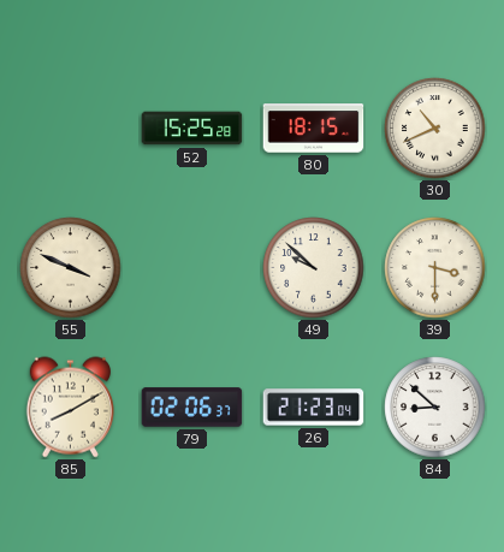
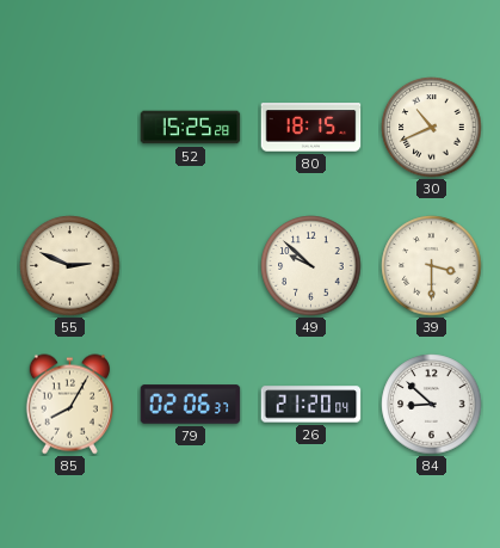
55: 3:49 -> 2:49 (70, 266)
85: 8:10 -> 8:05 (69, 405)
26: 21:23 -> 21:20 (311, 405)
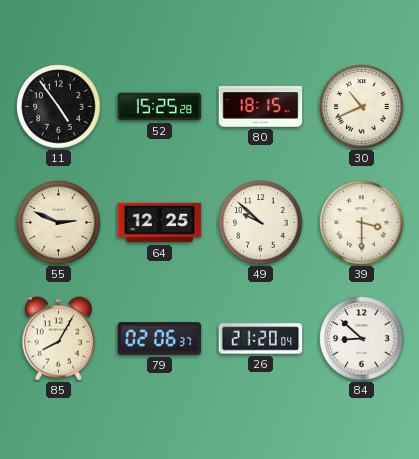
11: none -> 4:54 (59, 107)
64: none -> 12:25 (160, 223)
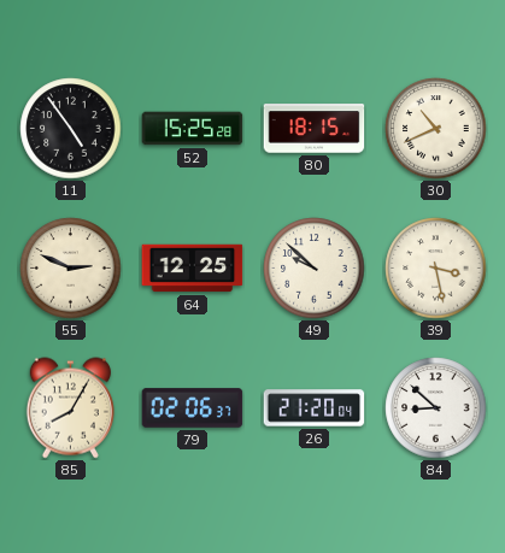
39: 3:30 -> 3:28 (436, 269)
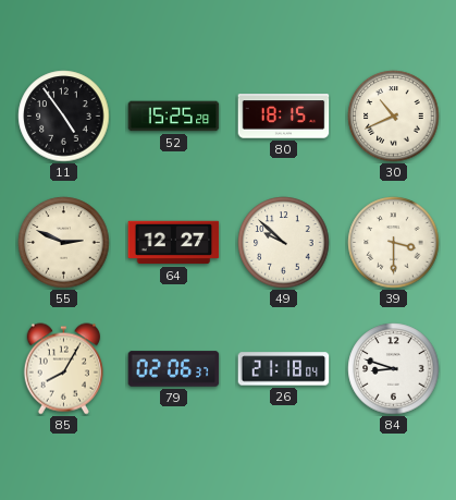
64: 12:25 -> 12:27 (174, 243)
39: 3:28 -> 3:30 (394, 243)
26: 21:20 -> 21:18 (284, 369)
84: 8:52 -> 8:48 (394, 369)
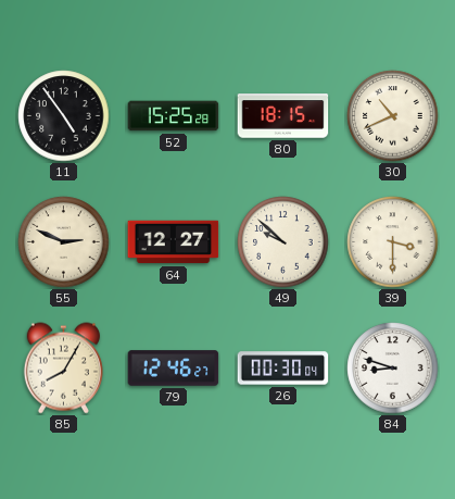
79: 02:06 -> 12:46 (174, 369)
26: 21:18 -> 00:30 (283, 369)
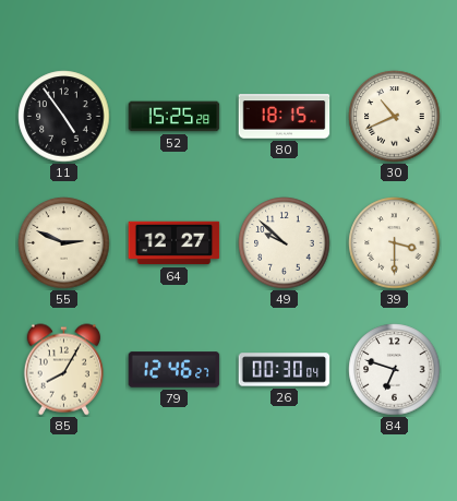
84: 8:48 -> 6:48 (395, 370)
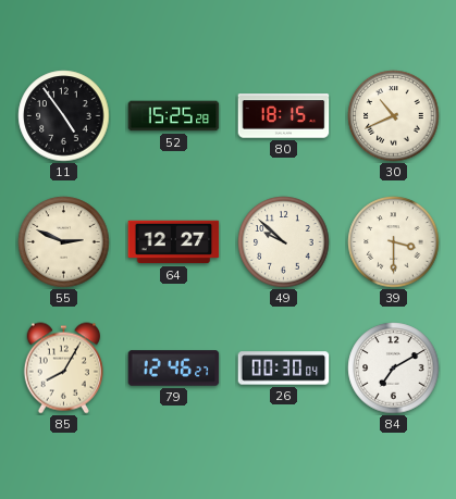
84: 6:48 -> 7:10 (394, 369)
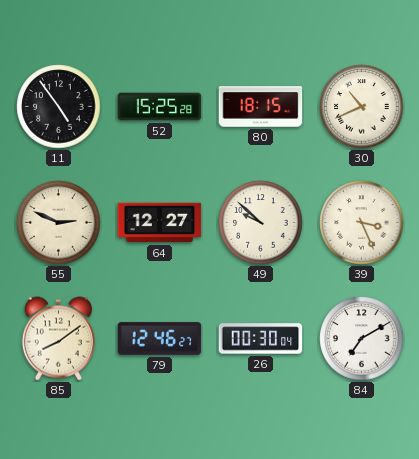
39: 3:30 -> 3:26 (362, 223)
85: 8:05 -> 8:09 (58, 339)
